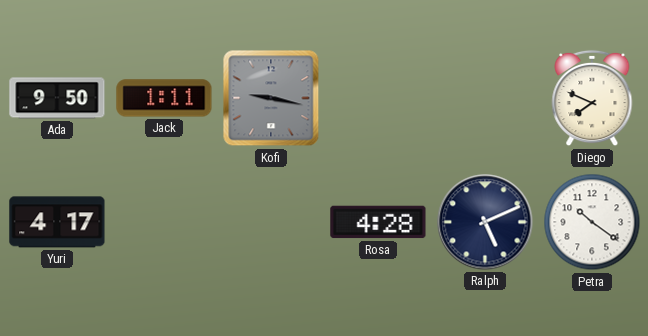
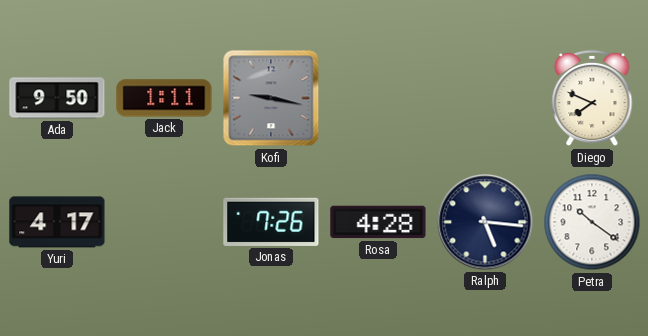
Jonas: none -> 7:26 (271, 222)
Ralph: 5:11 -> 5:16 (485, 222)
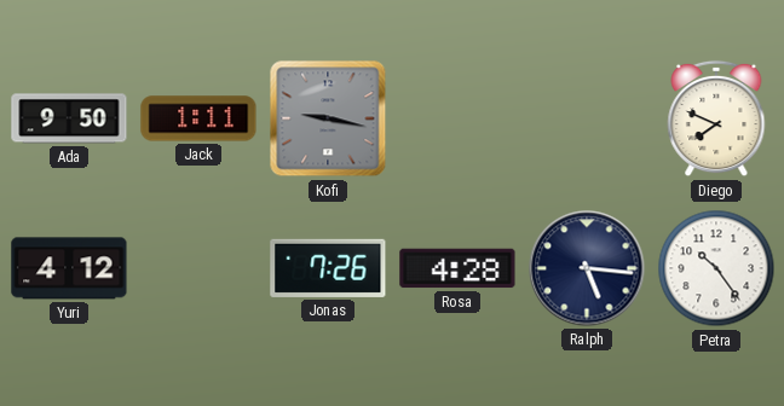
Yuri: 4:17 -> 4:12 (69, 268)
Petra: 10:21 -> 10:24 (716, 268)
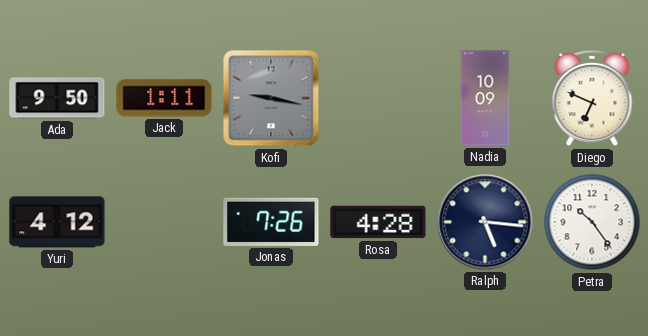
Nadia: none -> 10:09 (485, 98)
Diego: 7:49 -> 6:49 (592, 98)
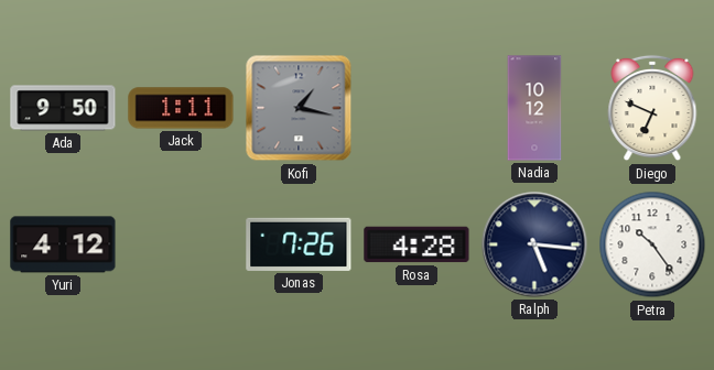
Kofi: 9:17 -> 1:17 (299, 108)
Nadia: 10:09 -> 10:12 (534, 108)
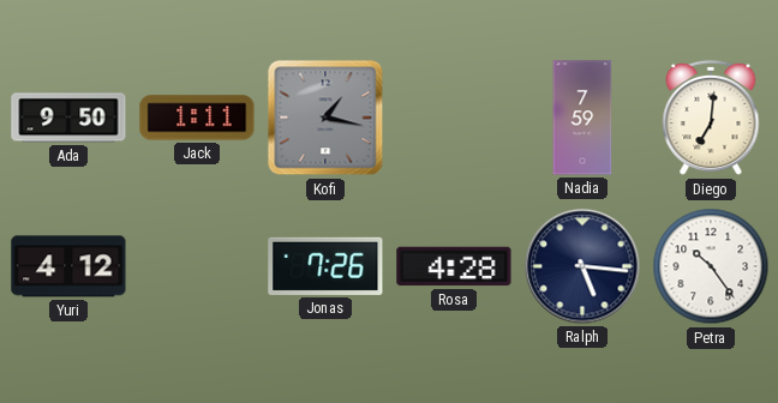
Nadia: 10:12 -> 7:59 (582, 118)
Diego: 6:49 -> 7:01 (711, 118)
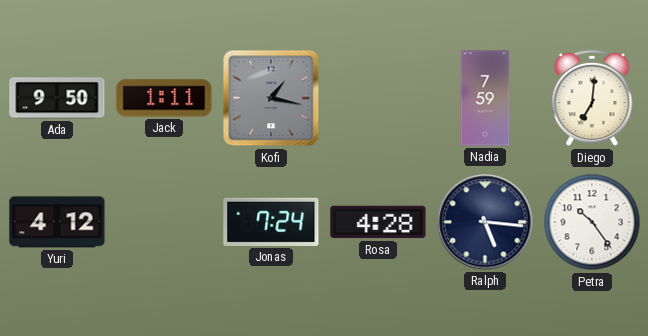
Jonas: 7:26 -> 7:24 (271, 222)
